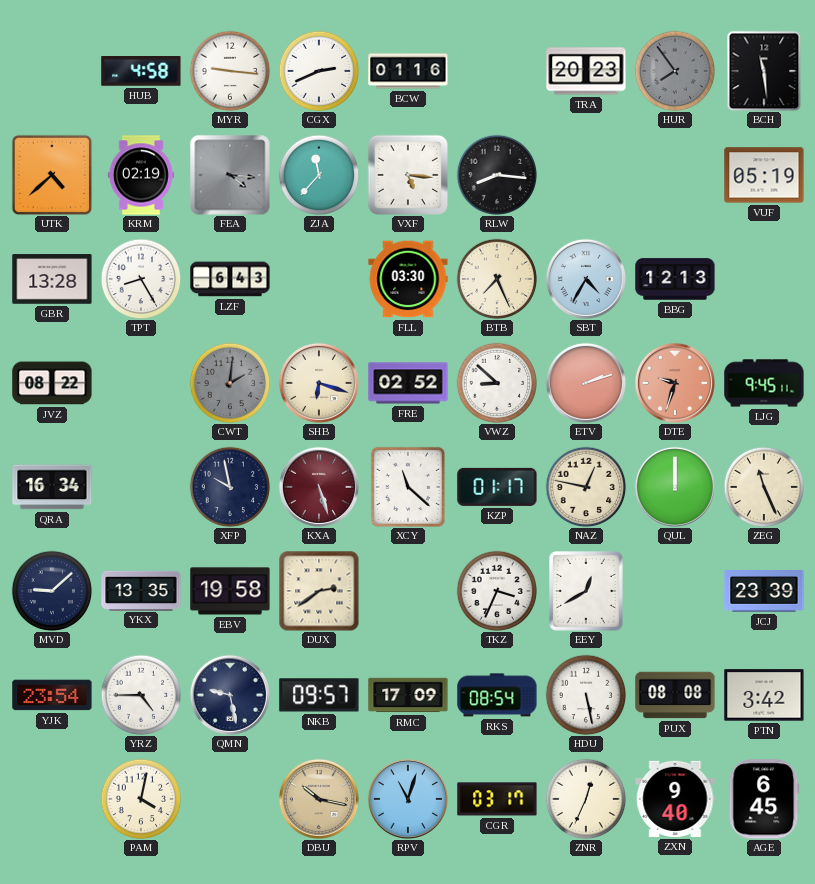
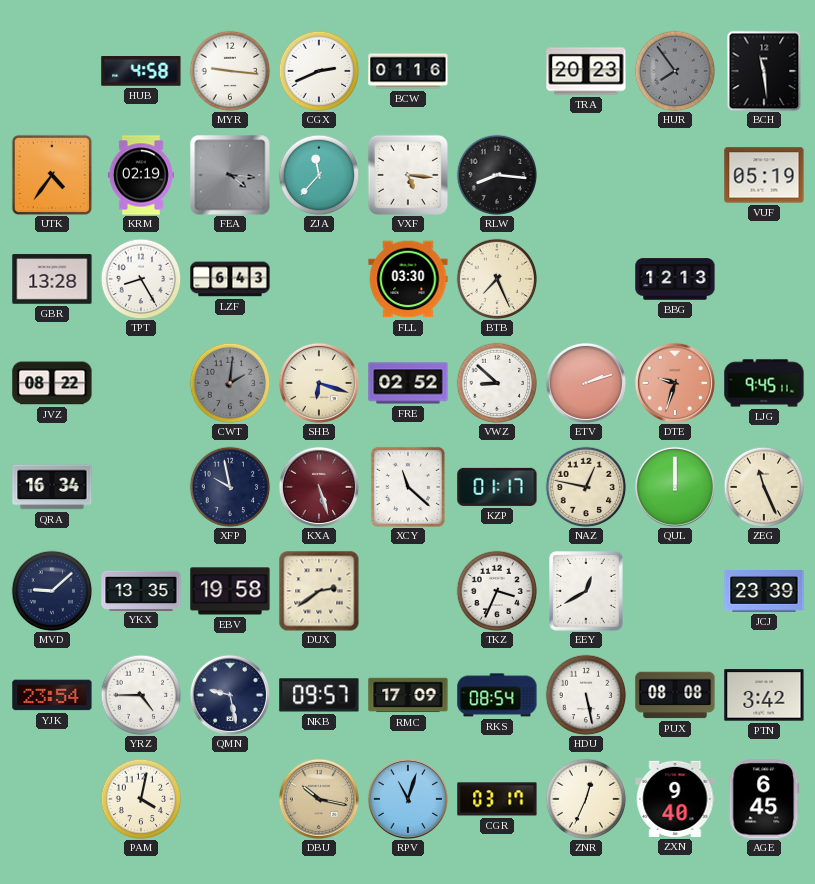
UTK: 4:38 -> 4:36 (52, 175)
SBT: 4:35 -> none (586, 279)
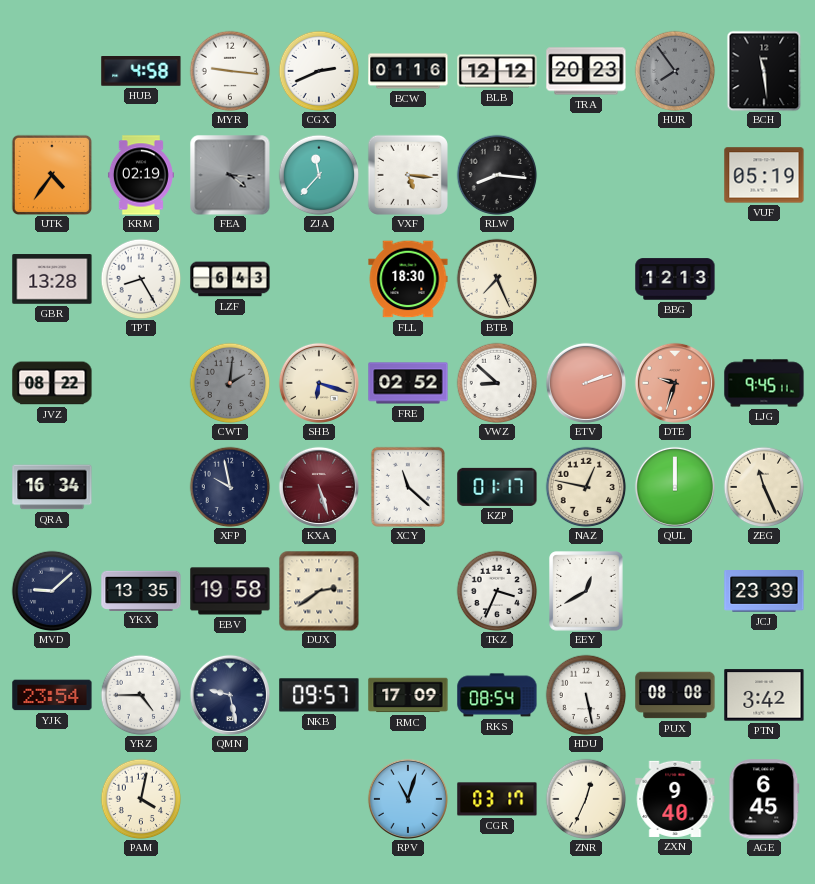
BLB: none -> 12:12 (497, 71)
FLL: 03:30 -> 18:30 (408, 279)
DBU: 10:17 -> none (319, 799)
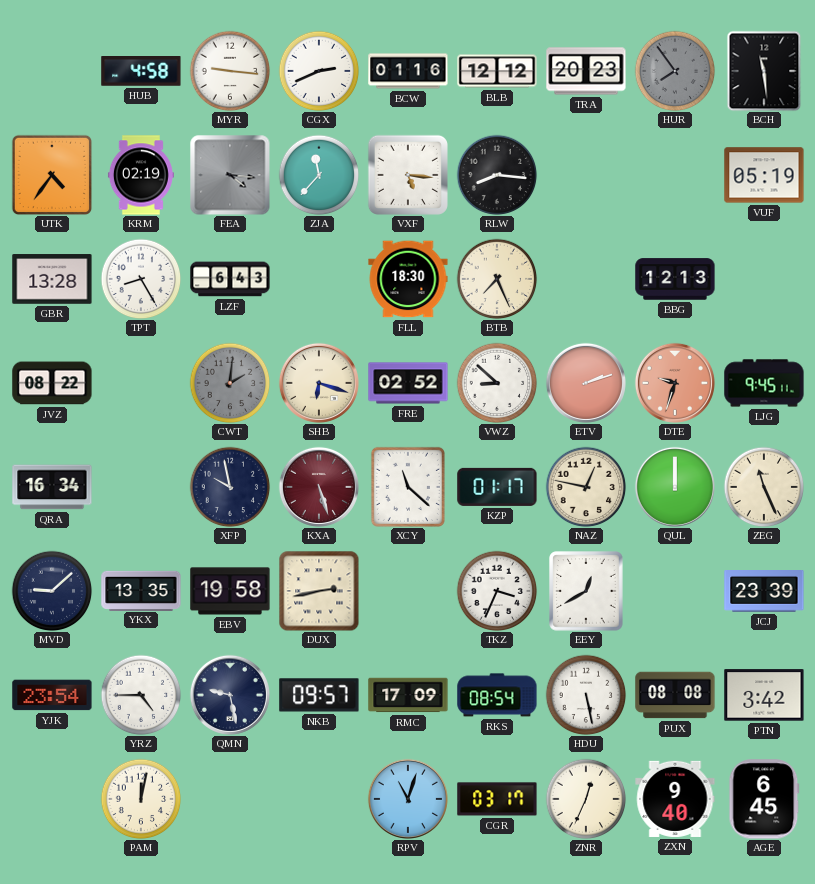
DUX: 2:39 -> 2:43 (319, 591)
PAM: 4:02 -> 12:02 (141, 799)
